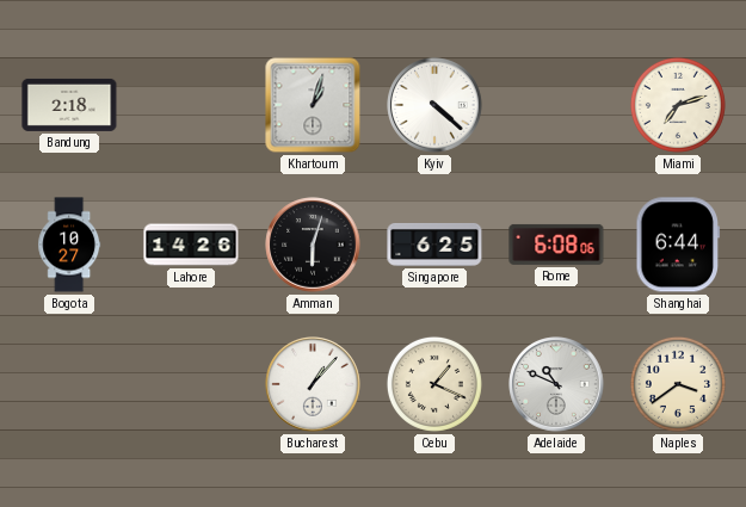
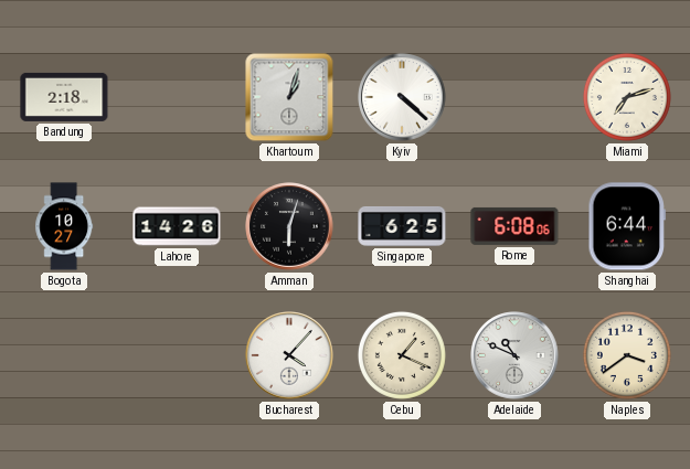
Bucharest: 1:07 -> 4:07 (289, 355)
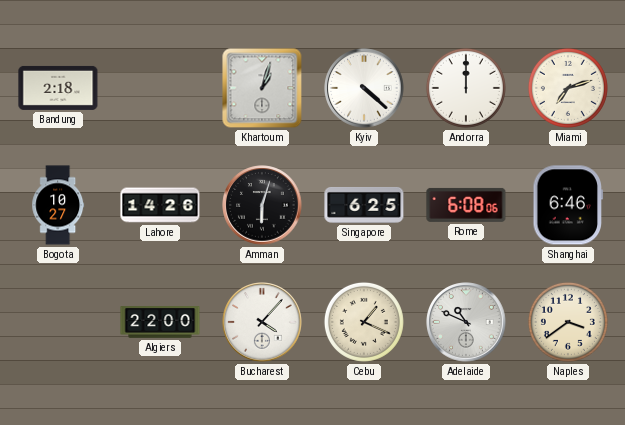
Andorra: none -> 12:00 (466, 88)
Shanghai: 6:44 -> 6:46 (568, 205)
Algiers: none -> 22:00 (160, 322)
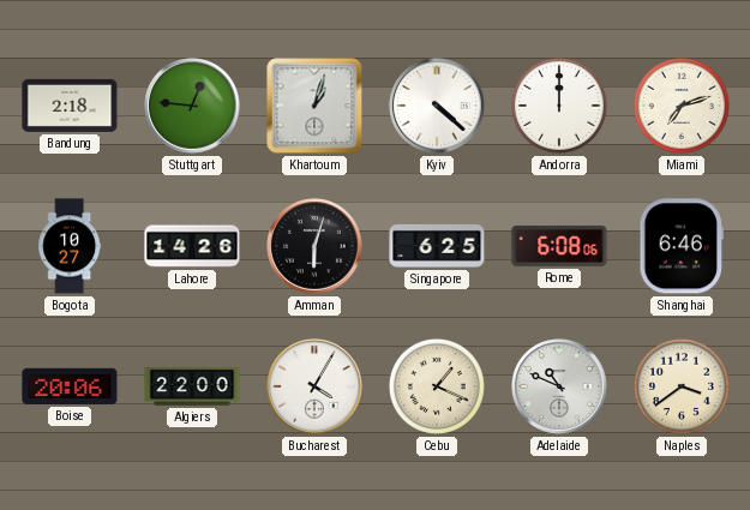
Stuttgart: none -> 12:46 (192, 106)
Boise: none -> 20:06 (70, 386)
Bucharest: 4:07 -> 4:05 (314, 386)
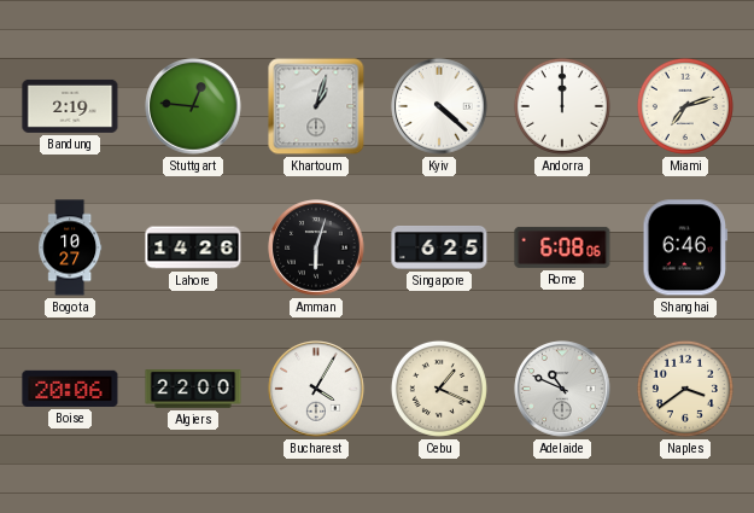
Bandung: 2:18 -> 2:19 (70, 106)
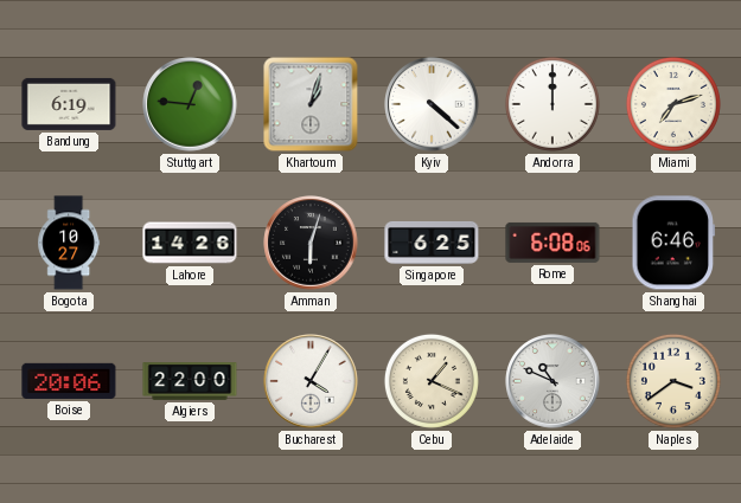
Bandung: 2:19 -> 6:19 (69, 104)
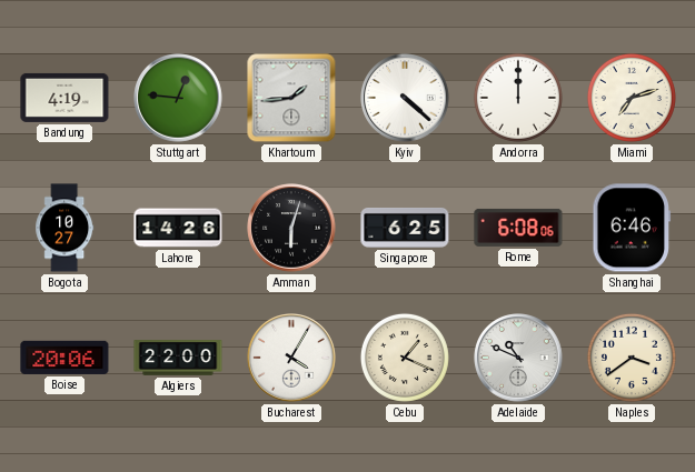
Bandung: 6:19 -> 4:19 (64, 98)
Khartoum: 1:03 -> 1:44 (291, 98)
